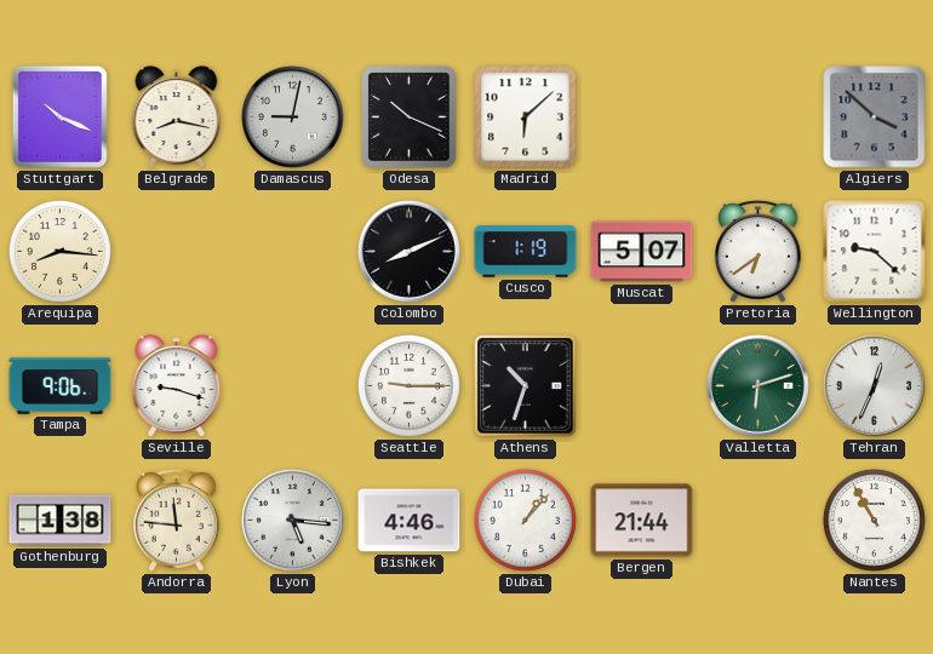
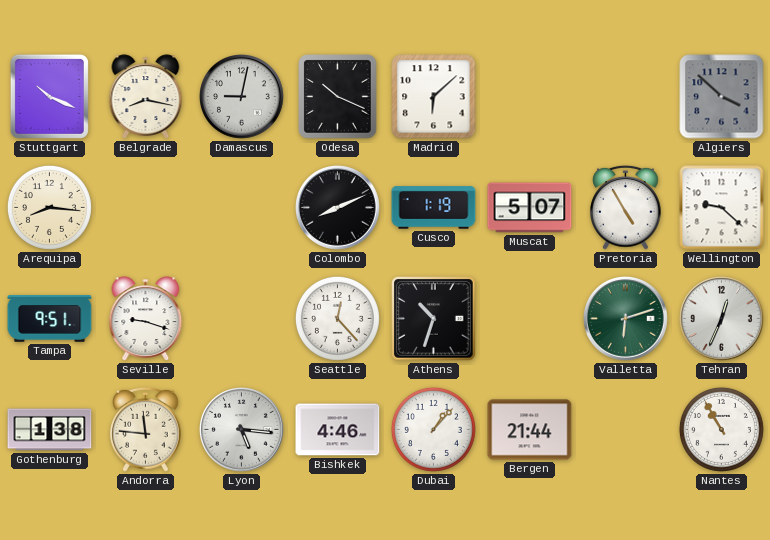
Pretoria: 6:39 -> 4:55 (626, 207)
Tampa: 9:06 -> 9:51 (50, 319)
Seattle: 9:15 -> 12:23 (337, 318)
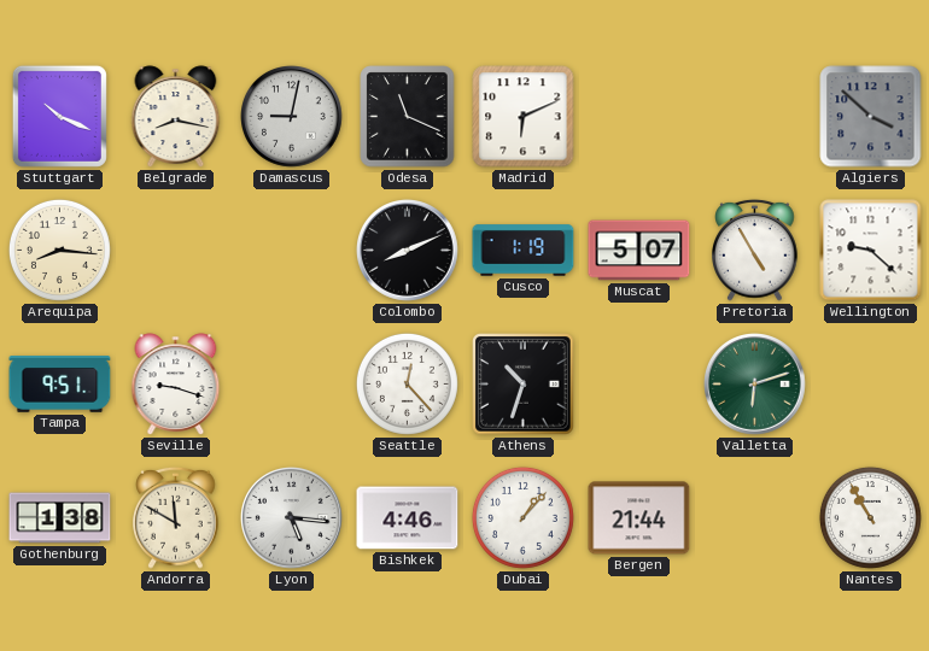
Odesa: 10:19 -> 11:19 (408, 117)
Madrid: 6:08 -> 6:11 (524, 117)
Tehran: 12:34 -> none (722, 319)
Andorra: 11:46 -> 11:50 (176, 517)
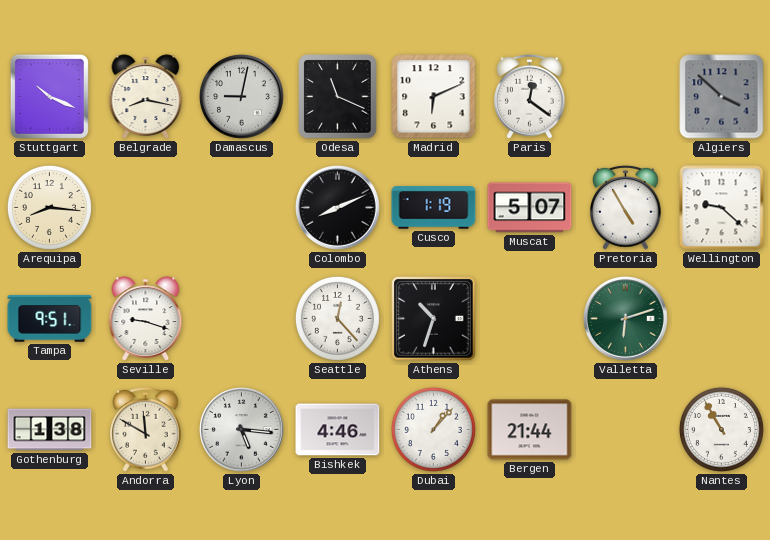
Paris: none -> 12:21 (530, 96)
